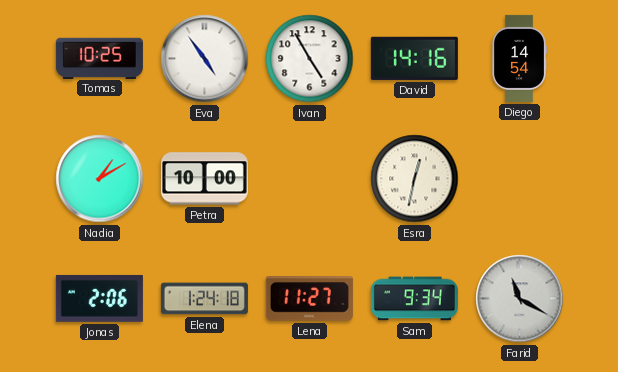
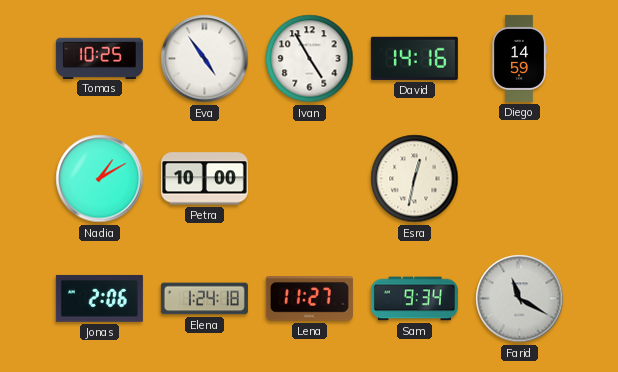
Diego: 14:54 -> 14:59 (518, 58)
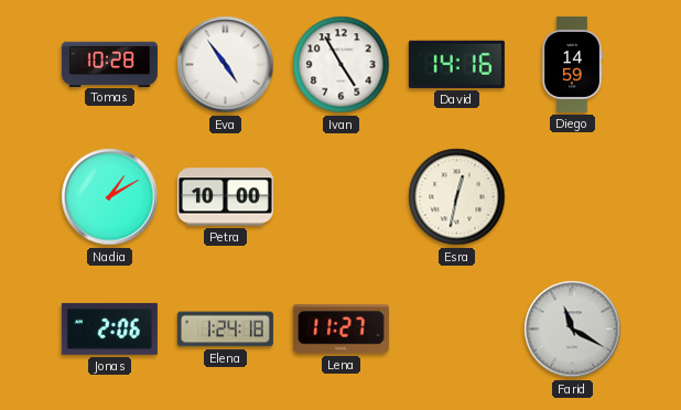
Tomas: 10:25 -> 10:28 (109, 64)
Sam: 9:34 -> none (414, 299)
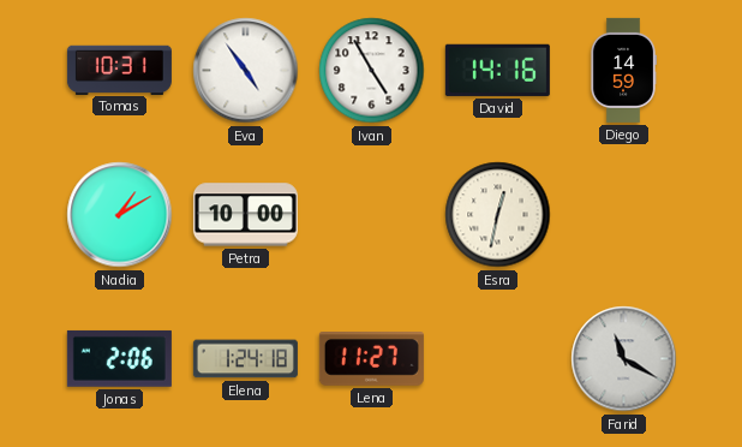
Tomas: 10:28 -> 10:31 (119, 70)
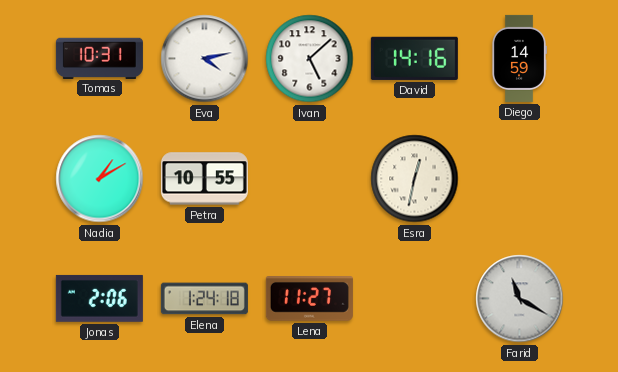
Eva: 4:54 -> 4:13 (205, 59)
Ivan: 4:55 -> 5:08 (310, 59)
Petra: 10:00 -> 10:55 (204, 179)
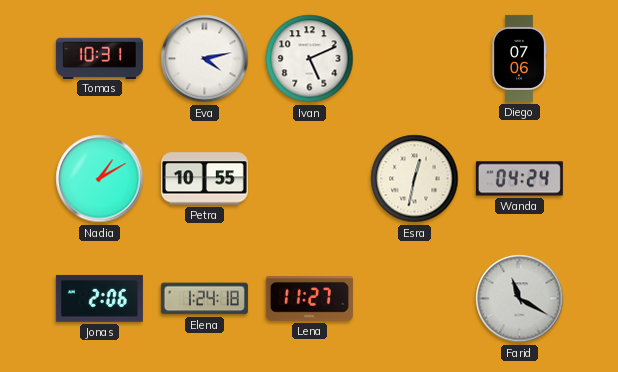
Ivan: 5:08 -> 5:11 (310, 59)
David: 14:16 -> none (414, 58)
Diego: 14:59 -> 07:06 (518, 58)
Wanda: none -> 04:24 (519, 179)
